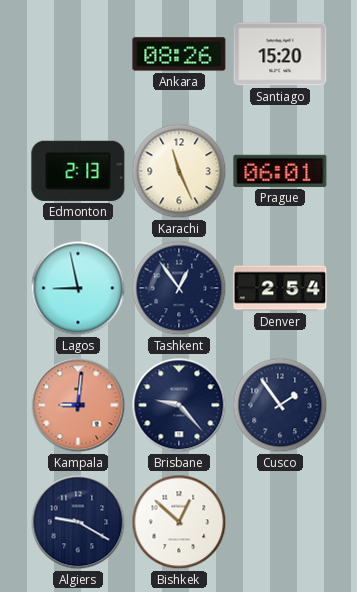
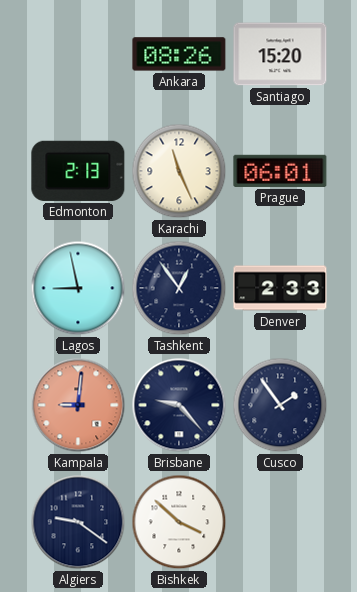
Denver: 2:54 -> 2:33 (280, 288)
Algiers: 9:20 -> 9:21 (78, 522)
Bishkek: 12:52 -> 3:52 (179, 522)
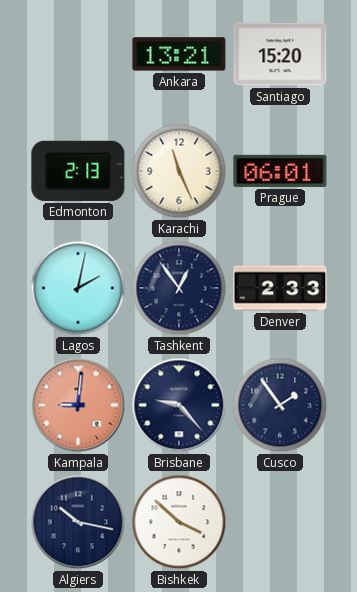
Ankara: 08:26 -> 13:21 (179, 54)
Lagos: 8:58 -> 2:02 (78, 288)
Algiers: 9:21 -> 10:17 (78, 522)
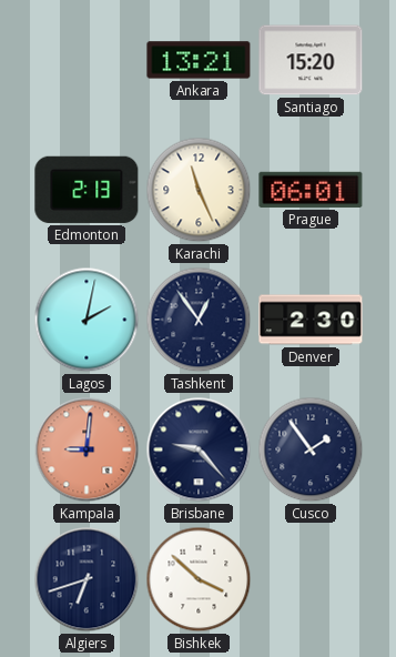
Denver: 2:33 -> 2:30 (311, 320)
Algiers: 10:17 -> 6:42 (87, 579)
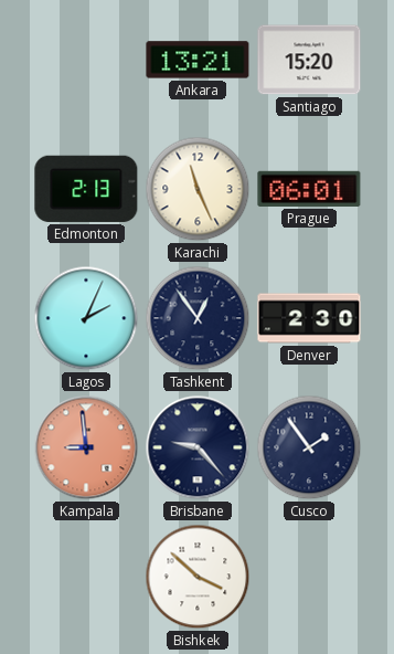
Lagos: 2:02 -> 2:04 (86, 318)
Kampala: 9:01 -> 8:59 (86, 447)
Algiers: 6:42 -> none (87, 579)
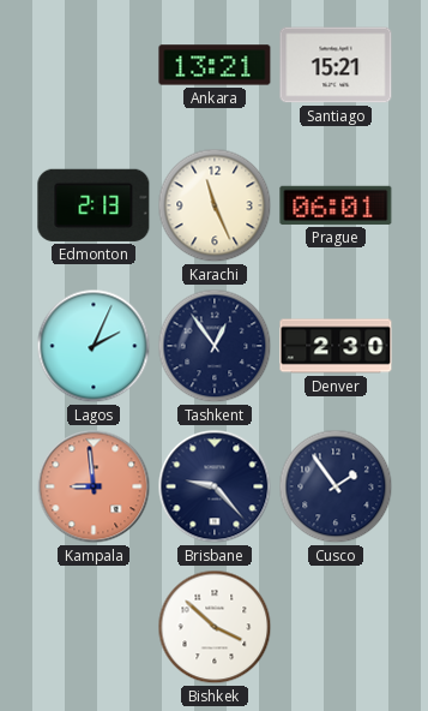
Santiago: 15:20 -> 15:21 (336, 65)
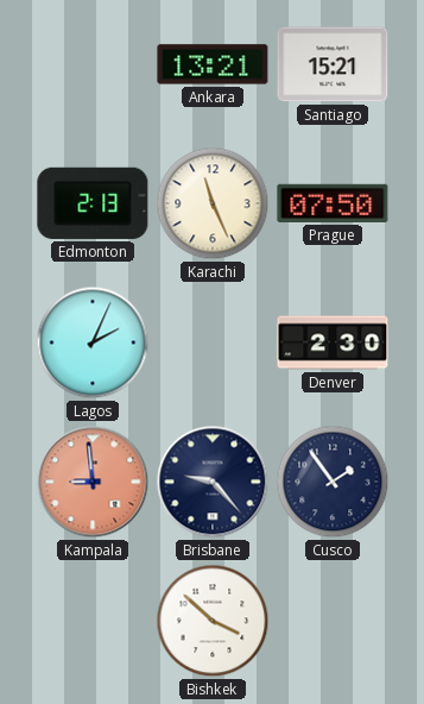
Prague: 06:01 -> 07:50 (333, 203)
Tashkent: 12:54 -> none (215, 346)
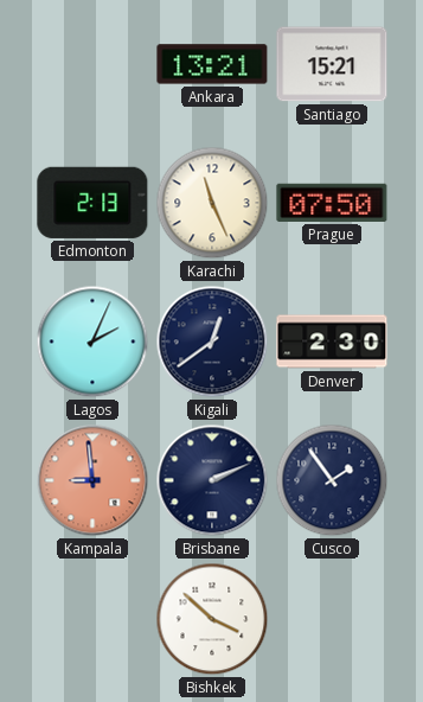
Kigali: none -> 12:39 (212, 342)
Brisbane: 9:23 -> 2:11 (212, 480)
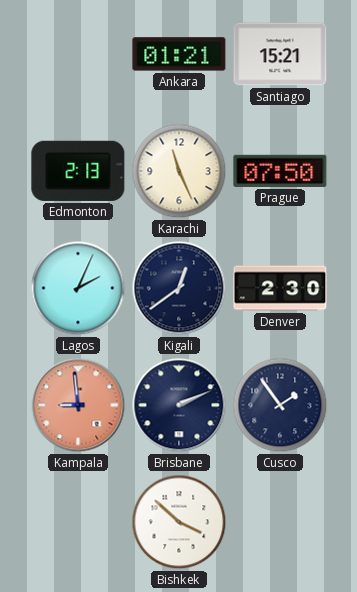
Ankara: 13:21 -> 01:21 (179, 54)
